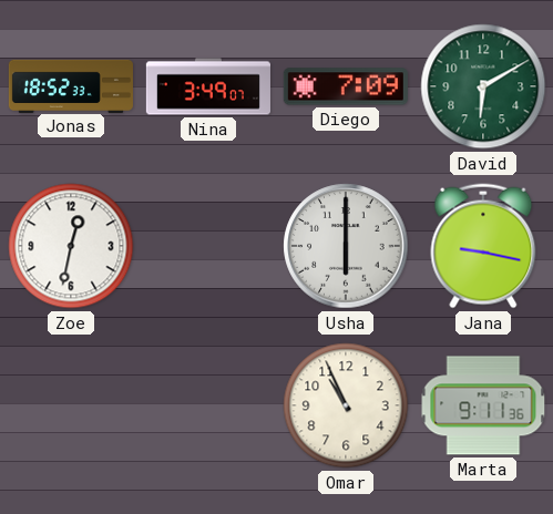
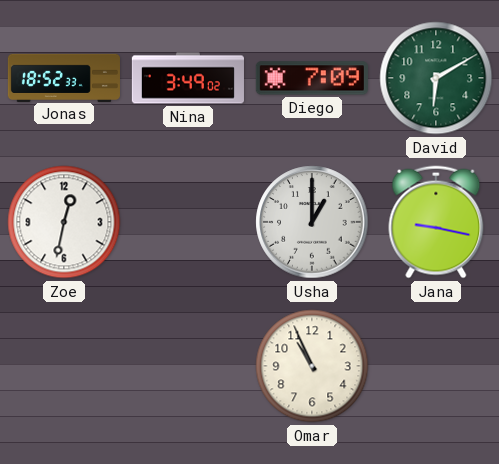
Nina: 3:49:07 -> 3:49:02 (188, 78)
Usha: 6:00 -> 1:00 (312, 222)
Marta: 9:11 -> none (483, 405)
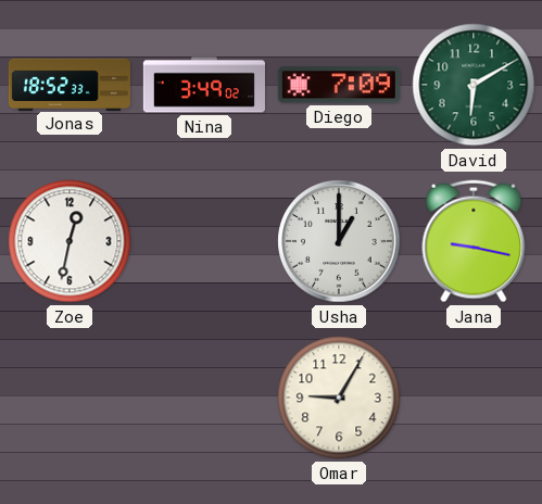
Omar: 10:56 -> 9:05 (339, 398)
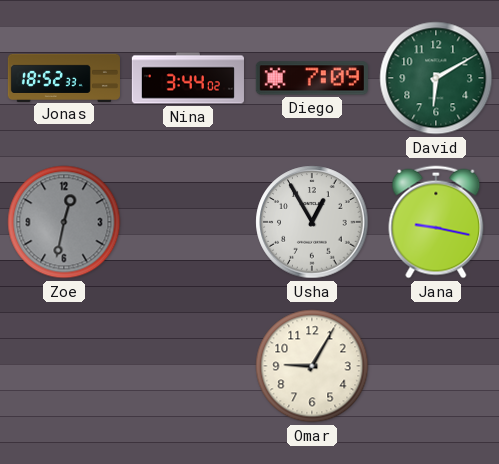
Nina: 3:49 -> 3:44 (188, 78)
Zoe dial: white -> grey (64, 222)
Usha: 1:00 -> 12:55 (312, 222)
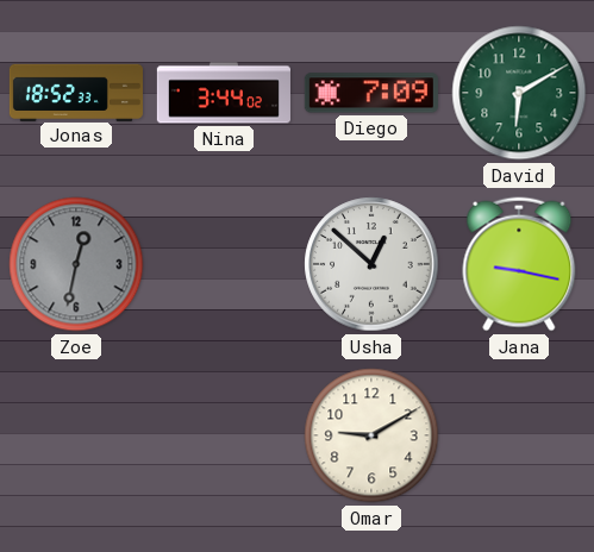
Usha: 12:55 -> 12:52 (371, 264)
Omar: 9:05 -> 9:10 (371, 435)
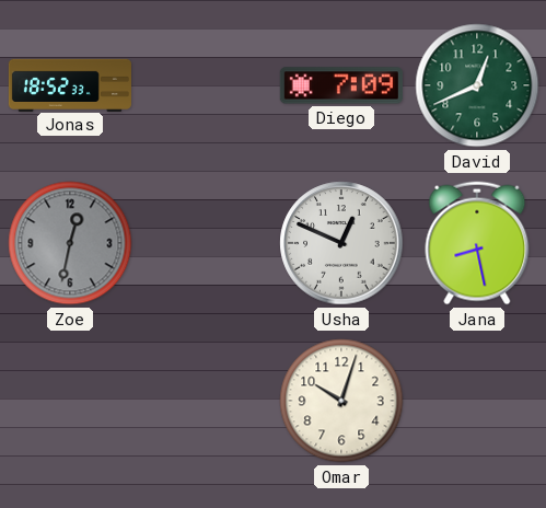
Nina: 3:44 -> none (224, 93)
David: 6:10 -> 12:41 (477, 85)
Usha: 12:52 -> 12:49 (341, 243)
Jana: 9:17 -> 8:28 (477, 243)
Omar: 9:10 -> 10:03 (341, 401)
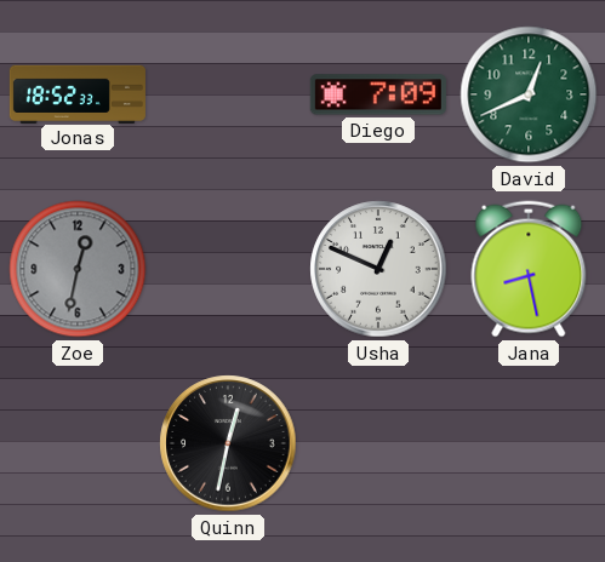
Quinn: none -> 12:32 (228, 443)
Omar: 10:03 -> none (341, 401)
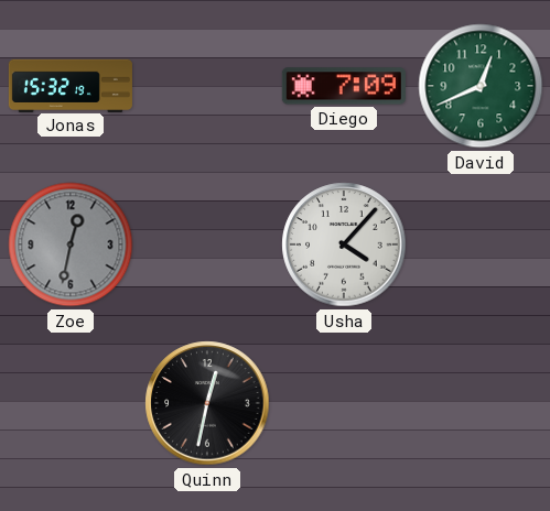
Jonas: 18:52 -> 15:32 (71, 85)
Usha: 12:49 -> 4:07 (344, 244)
Jana: 8:28 -> none (529, 269)
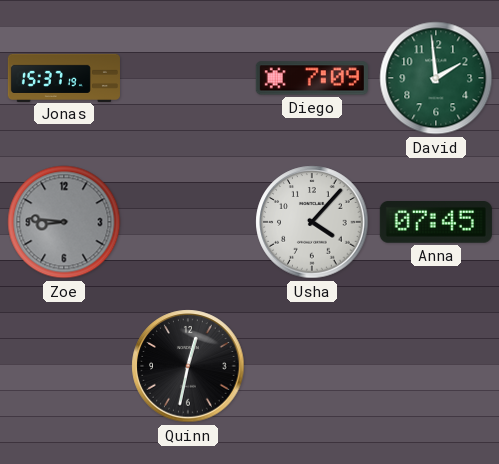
Jonas: 15:32 -> 15:37 (64, 77)
David: 12:41 -> 1:59 (436, 78)
Zoe: 12:32 -> 8:46 (64, 222)
Anna: none -> 07:45 (436, 223)
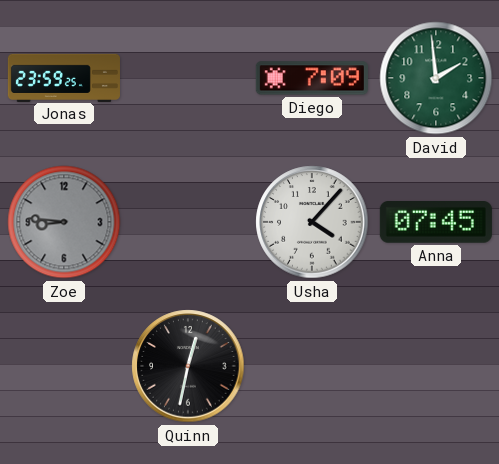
Jonas: 15:37 -> 23:59 (64, 77)
